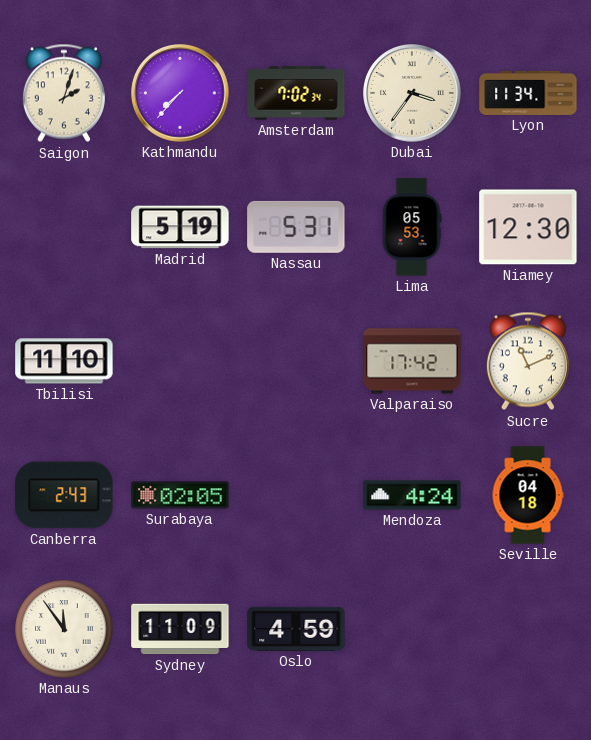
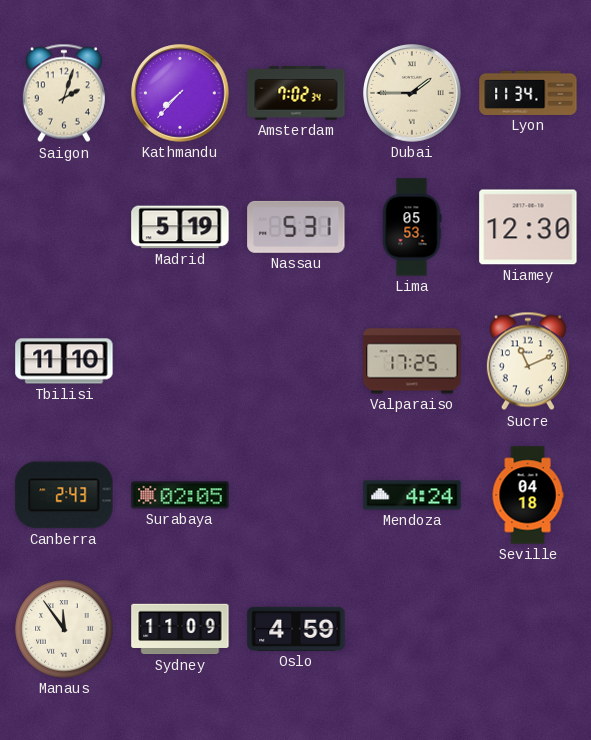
Dubai: 3:36 -> 1:45 (412, 93)
Valparaiso: 17:42 -> 17:25 (412, 361)
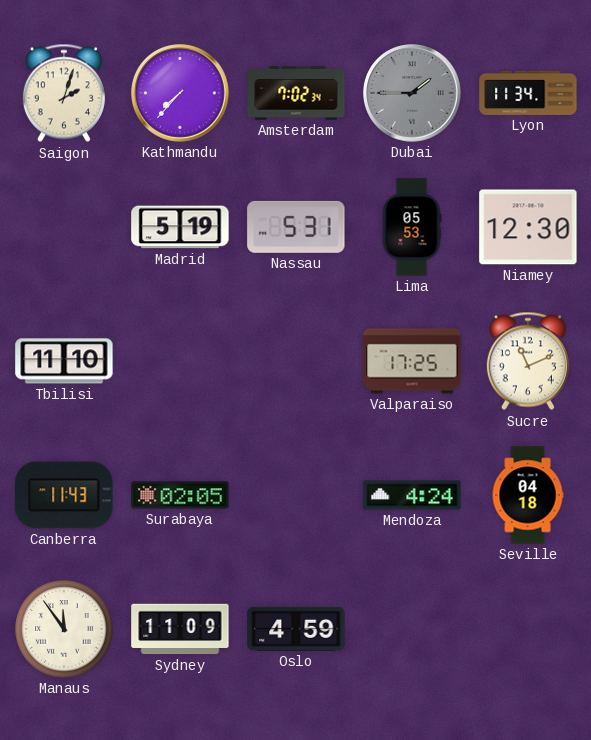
Dubai dial: cream -> grey (412, 93)
Canberra: 2:43 -> 11:43 (64, 495)
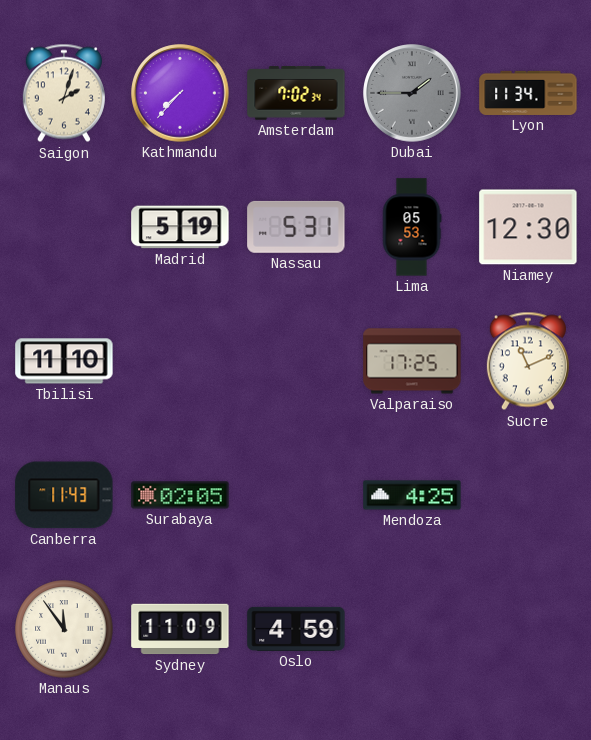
Mendoza: 4:24 -> 4:25 (412, 495)
Seville: 04:18 -> none (528, 495)
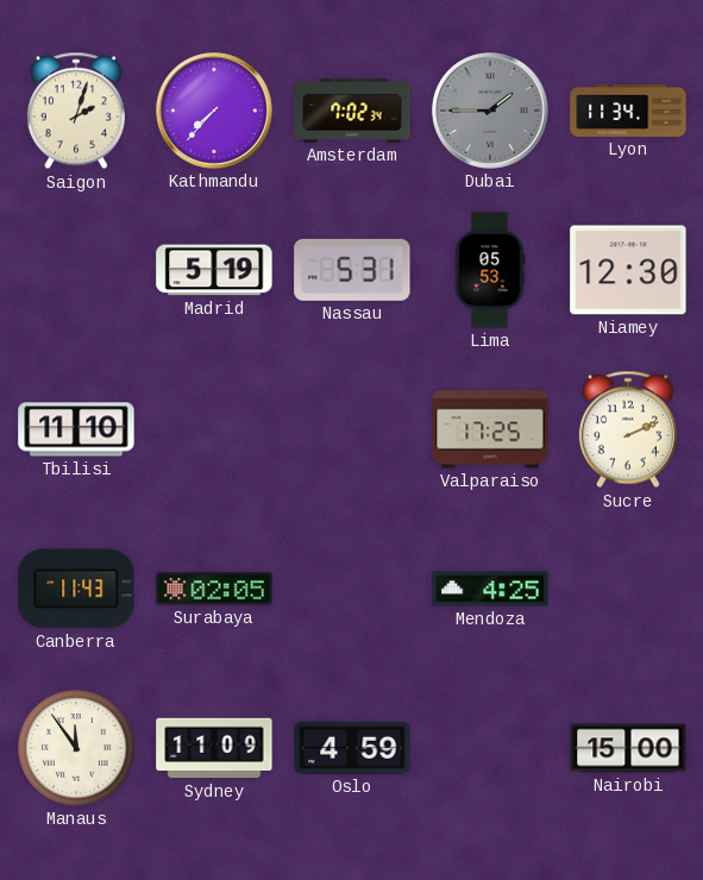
Sucre: 11:11 -> 2:11 (628, 429)
Nairobi: none -> 15:00 (628, 748)
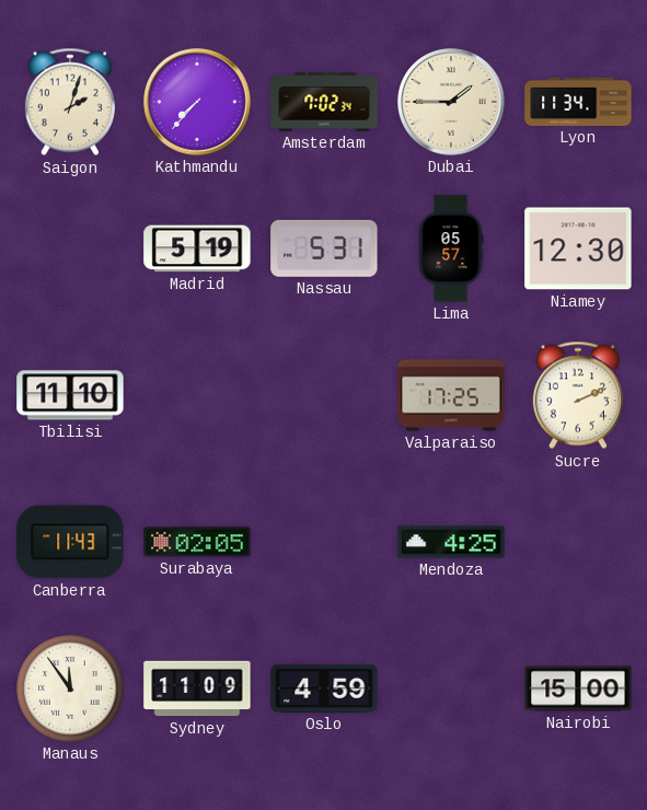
Dubai dial: grey -> cream (451, 102)
Lima: 05:53 -> 05:57 (451, 248)
